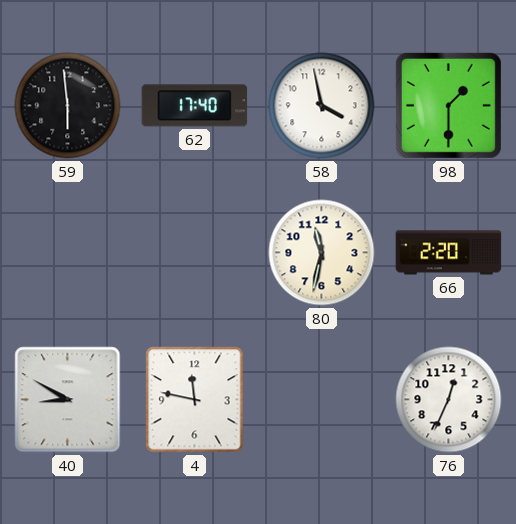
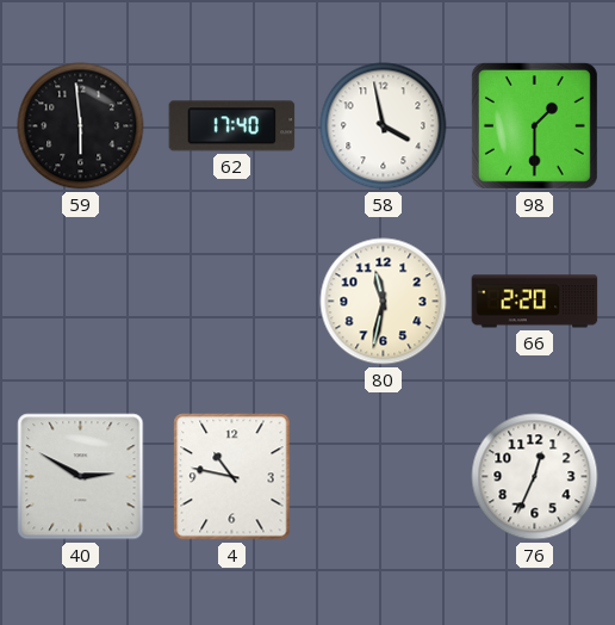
40: 8:50 -> 2:50 (81, 477)
4: 11:47 -> 10:47 (232, 477)
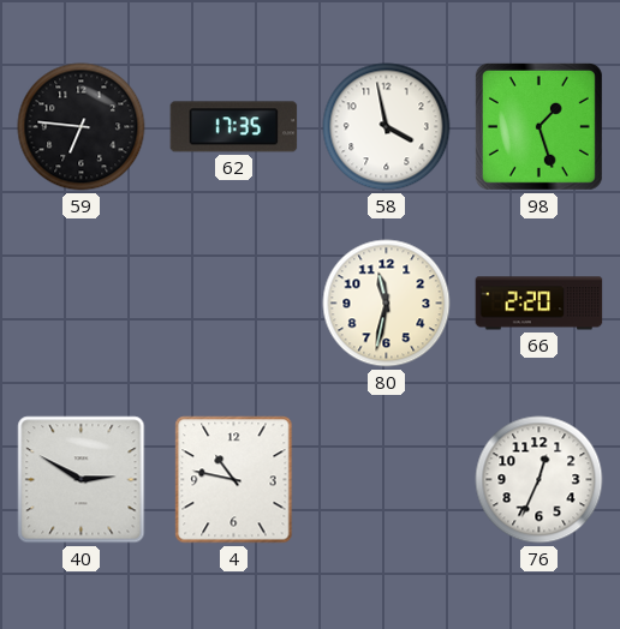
59: 5:59 -> 6:46 (82, 127)
62: 17:40 -> 17:35 (234, 127)
98: 1:30 -> 1:27 (538, 126)
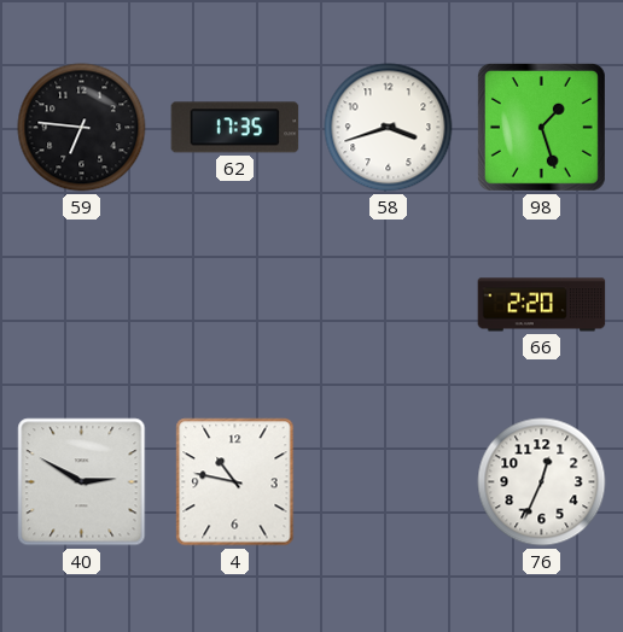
58: 3:58 -> 3:42 (389, 128)
80: 11:32 -> none (387, 304)
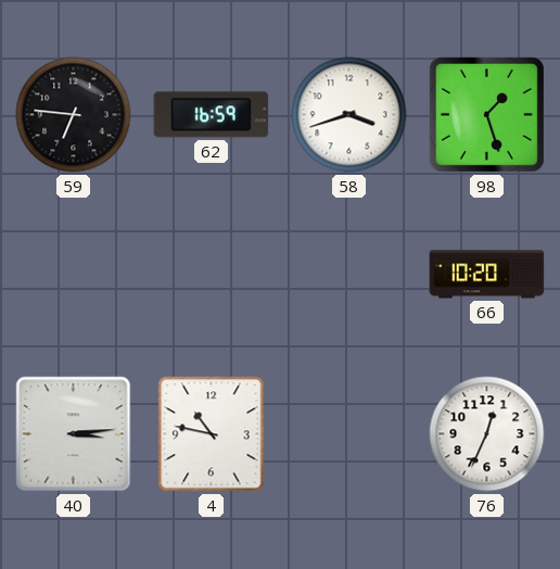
62: 17:35 -> 16:59 (212, 115)
66: 2:20 -> 10:20 (487, 275)
40: 2:50 -> 3:14 (74, 434)
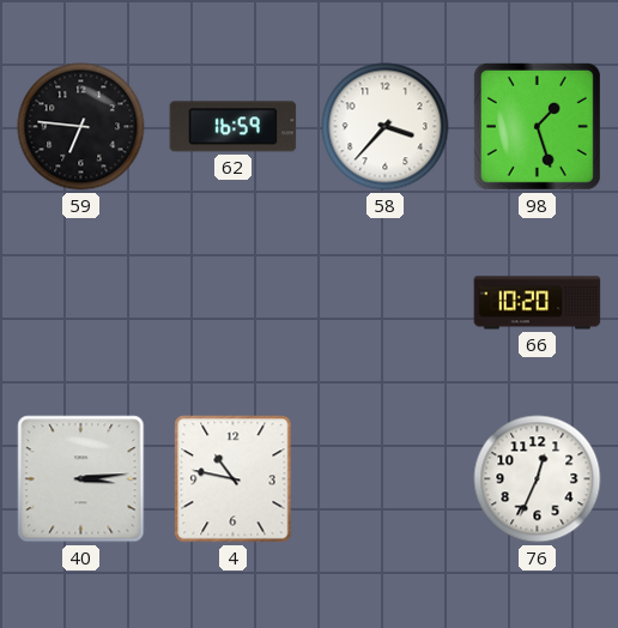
58: 3:42 -> 3:37 (386, 127)
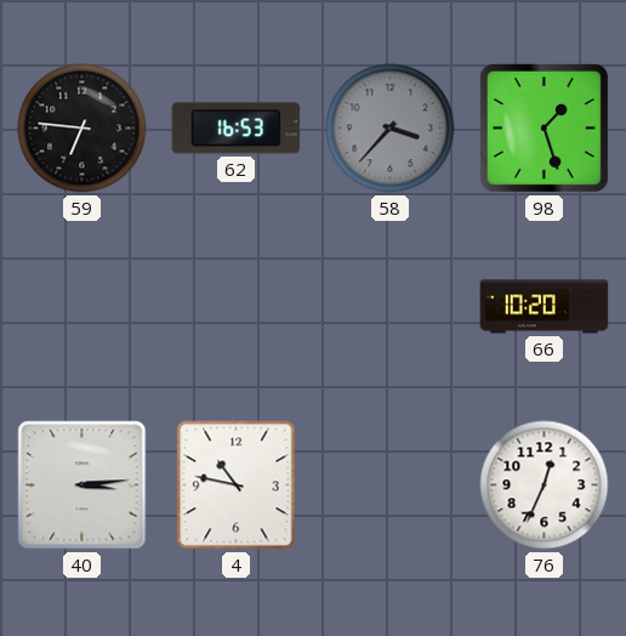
62: 16:59 -> 16:53 (237, 129)
58 dial: white -> grey (391, 129)
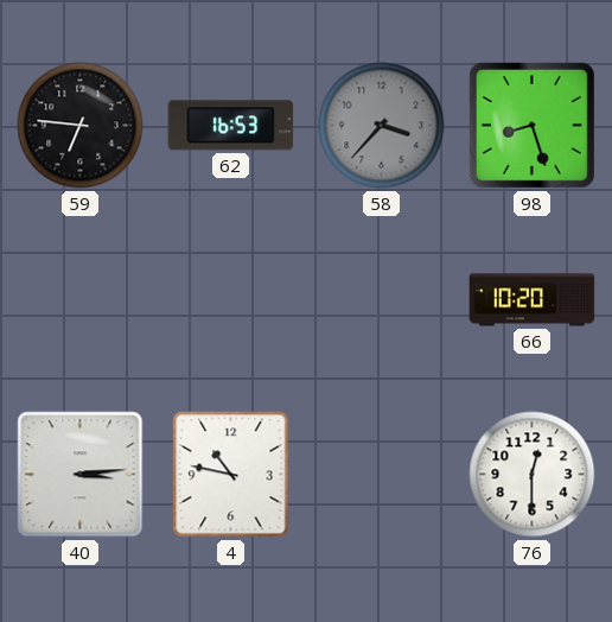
98: 1:27 -> 8:27 (531, 125)
76: 12:34 -> 12:30 (533, 475)
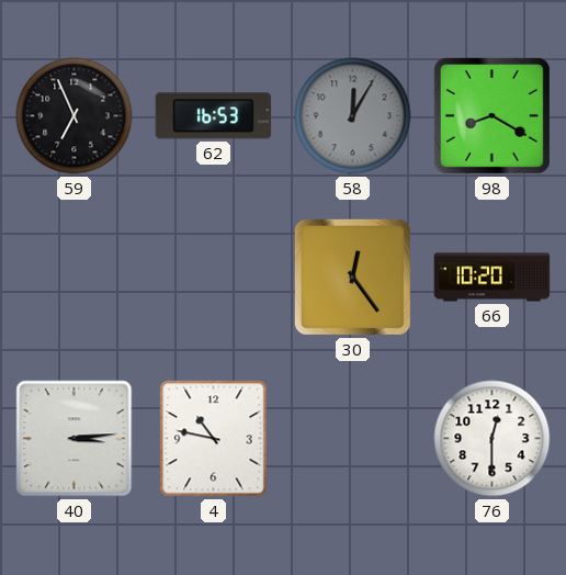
59: 6:46 -> 6:56 (75, 116)
58: 3:37 -> 12:05 (353, 116)
98: 8:27 -> 8:20 (491, 115)
30: none -> 12:24 (352, 277)
